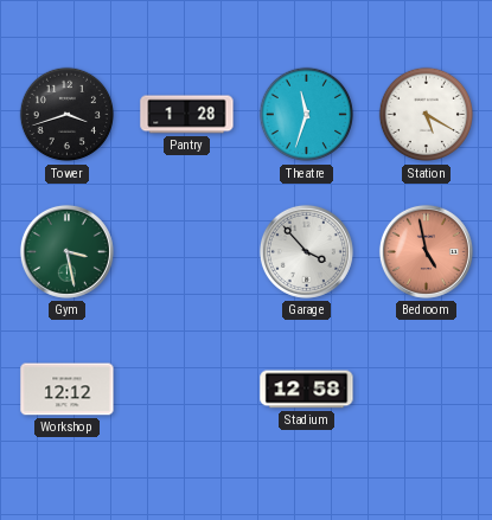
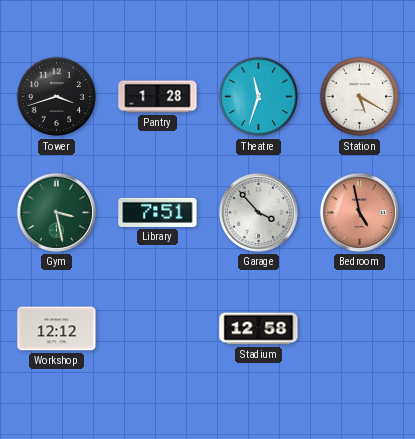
Library: none -> 7:51 (158, 212)
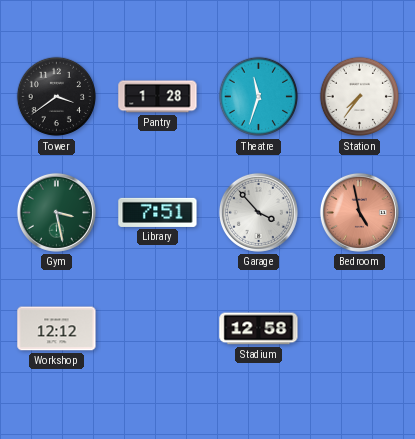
Tower: 3:42 -> 3:39 (57, 97)
Station: 5:20 -> 7:36 (360, 97)
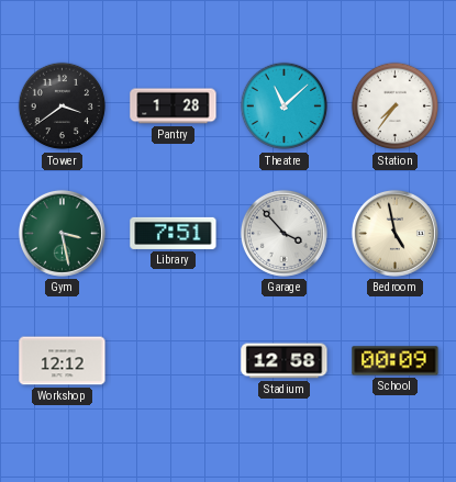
Theatre: 11:33 -> 11:08 (285, 107)
Bedroom dial: salmon -> cream (394, 233)
School: none -> 00:09 (396, 361)
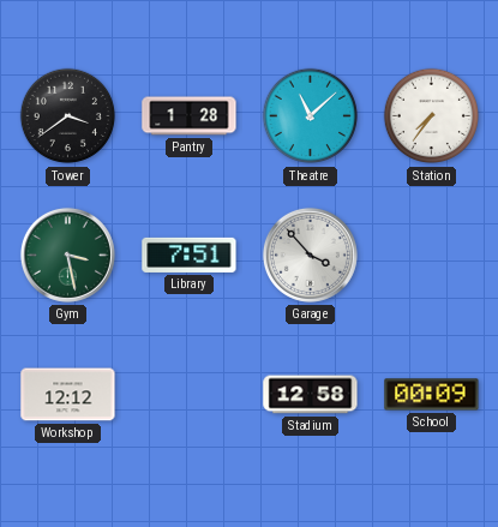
Bedroom: 4:58 -> none (394, 233)
